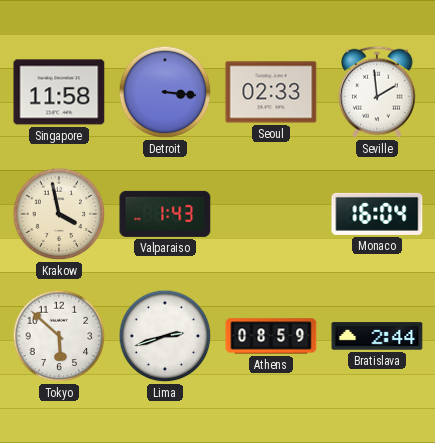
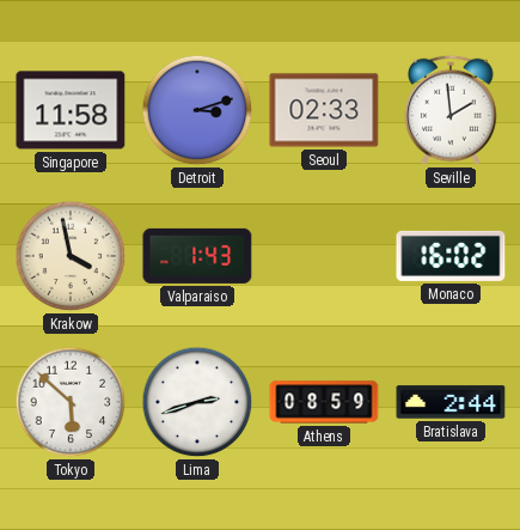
Detroit: 3:16 -> 3:12 (197, 110)
Monaco: 16:04 -> 16:02 (451, 256)
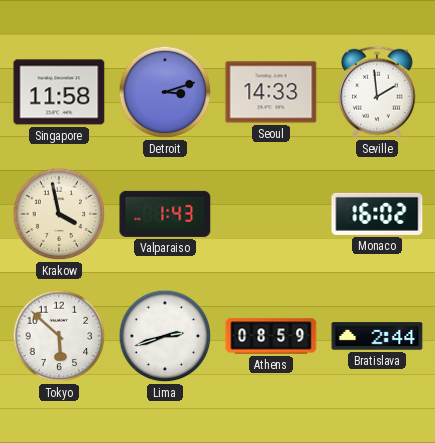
Seoul: 02:33 -> 14:33 (271, 92)
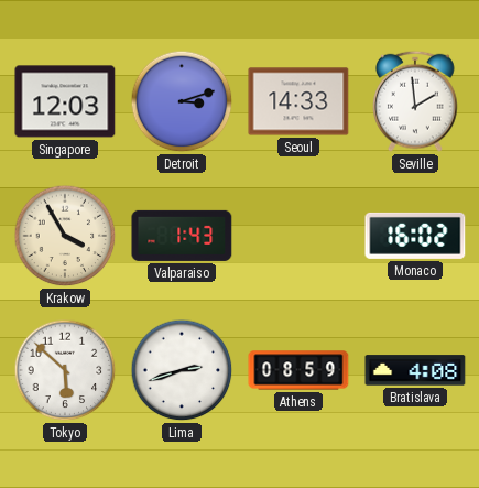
Singapore: 11:58 -> 12:03 (65, 101)
Krakow: 3:58 -> 3:55 (65, 236)
Bratislava: 2:44 -> 4:08 (415, 370)
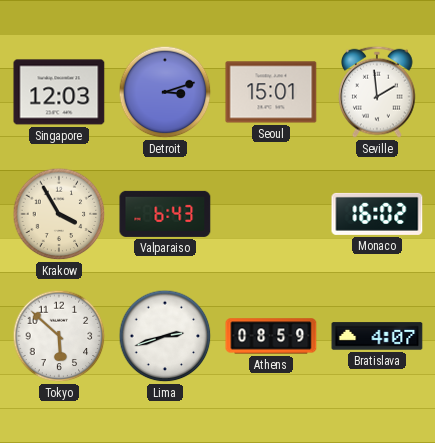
Seoul: 14:33 -> 15:01 (271, 92)
Valparaiso: 1:43 -> 6:43 (165, 214)
Bratislava: 4:08 -> 4:07 (377, 336)
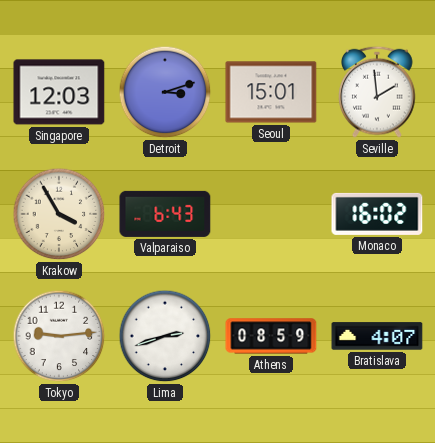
Tokyo: 5:52 -> 9:14 (59, 336)
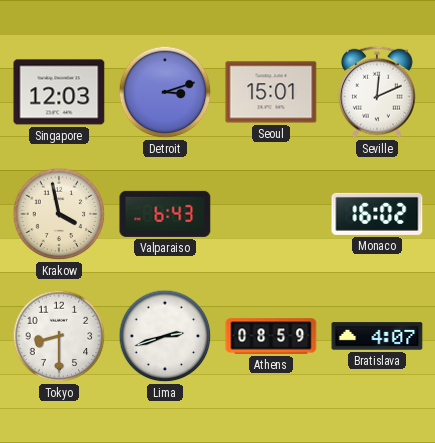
Seville: 1:59 -> 12:11 (377, 92)
Krakow: 3:55 -> 3:58 (59, 214)
Tokyo: 9:14 -> 8:30 (59, 336)
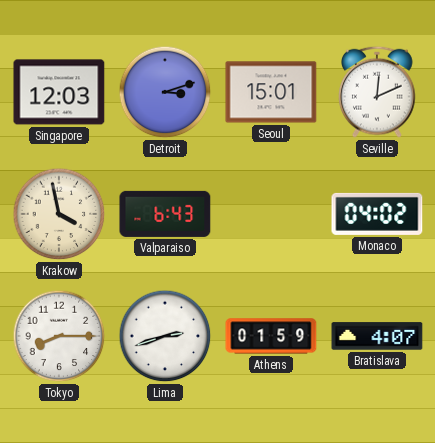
Monaco: 16:02 -> 04:02 (377, 214)
Tokyo: 8:30 -> 8:15 (59, 336)
Athens: 08:59 -> 01:59 (271, 336)
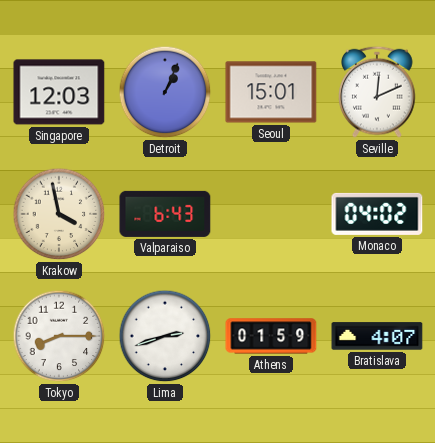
Detroit: 3:12 -> 1:04 (165, 92)
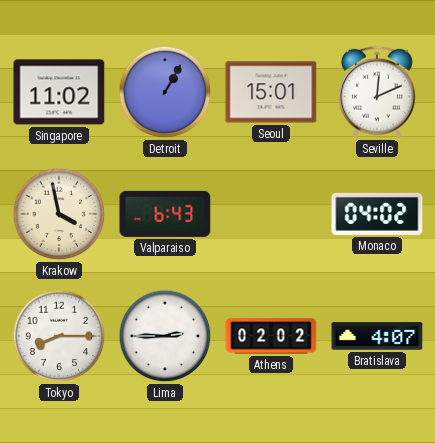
Singapore: 12:03 -> 11:02 (59, 92)
Detroit: 1:04 -> 1:05 (165, 92)
Lima: 2:42 -> 2:45 (165, 336)
Athens: 01:59 -> 02:02 (271, 336)
